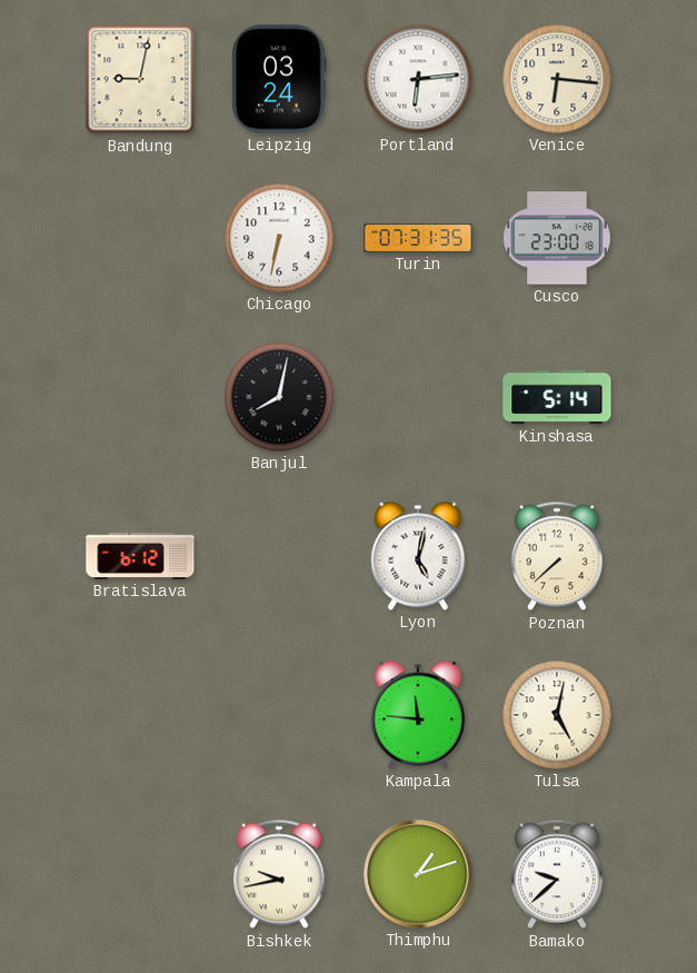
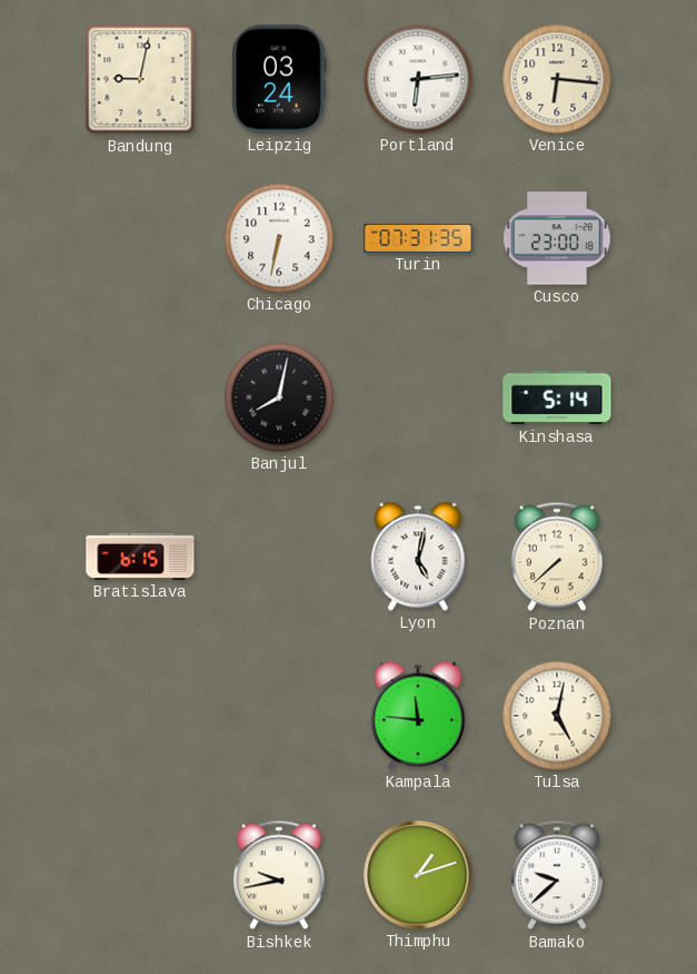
Bratislava: 6:12 -> 6:15 (140, 557)
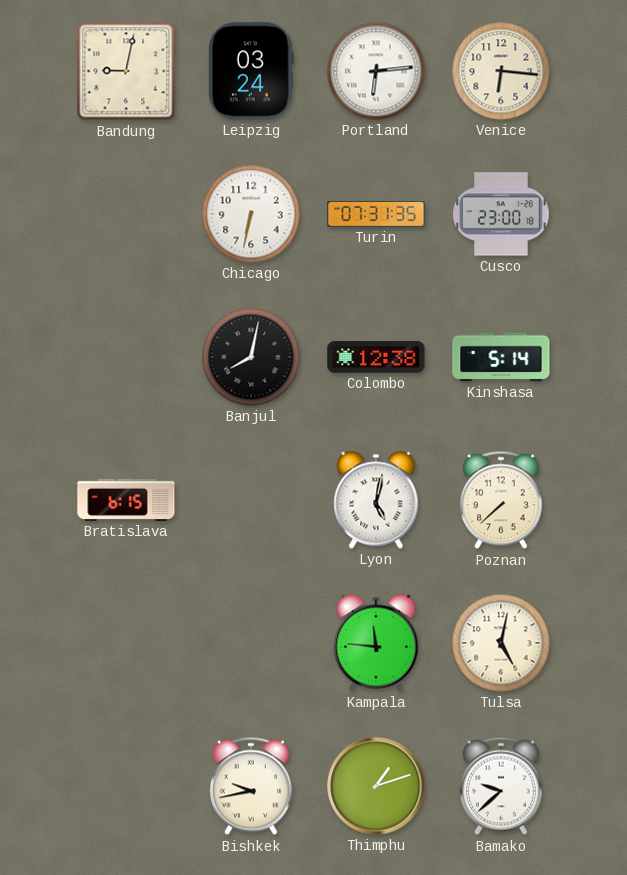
Colombo: none -> 12:38 (376, 357)
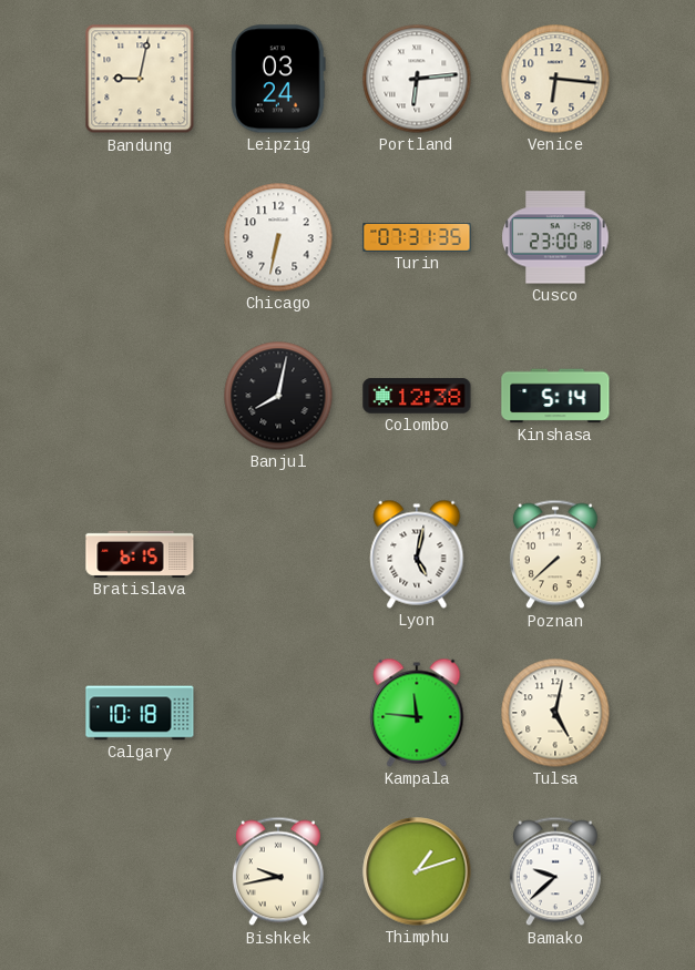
Calgary: none -> 10:18 (140, 713)
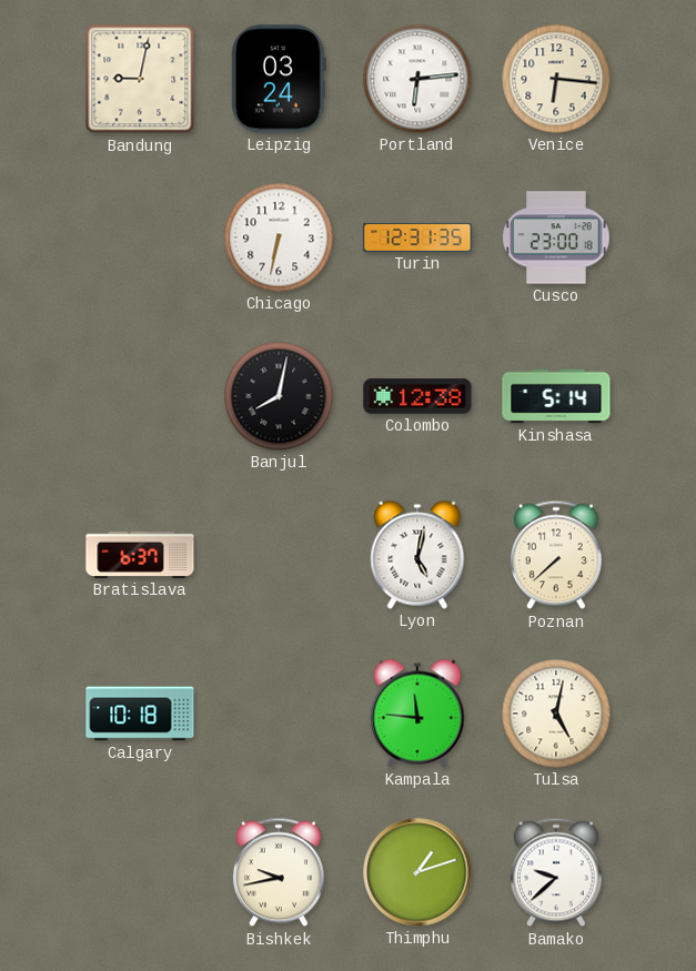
Turin: 07:31 -> 12:31 (417, 237)
Bratislava: 6:15 -> 6:37 (140, 555)
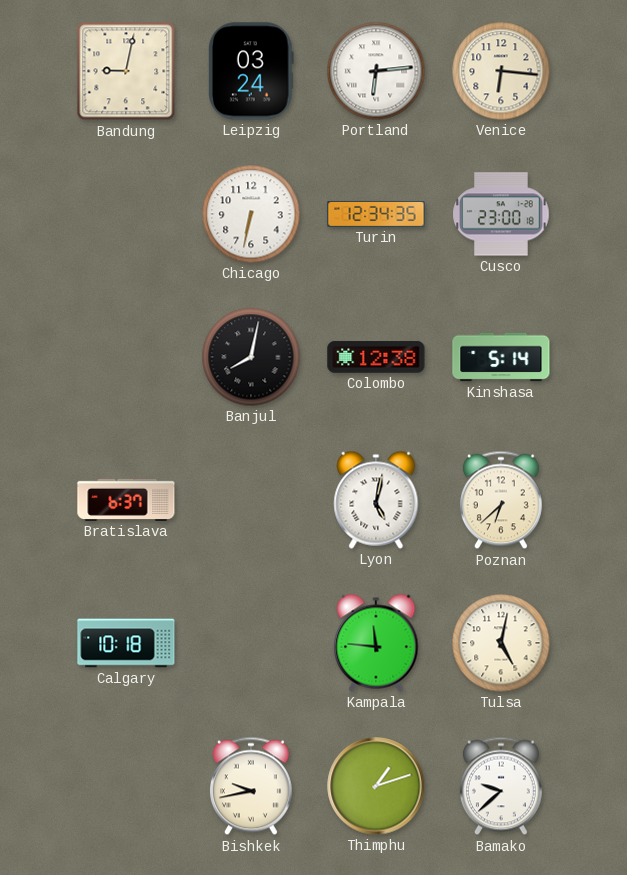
Turin: 12:31 -> 12:34 (376, 214)
Poznan: 7:38 -> 6:38 (501, 500)
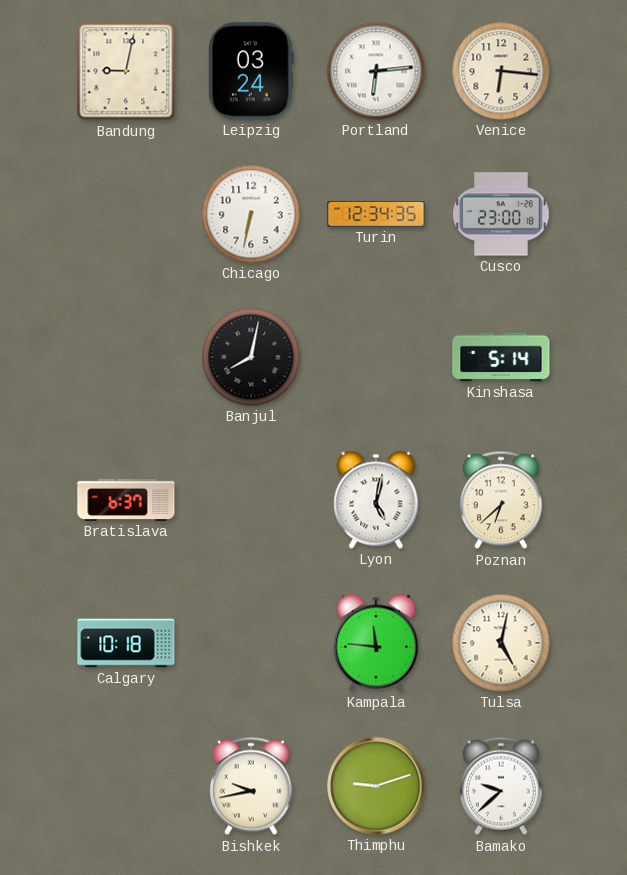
Colombo: 12:38 -> none (376, 357)
Thimphu: 1:12 -> 9:12 (376, 786)
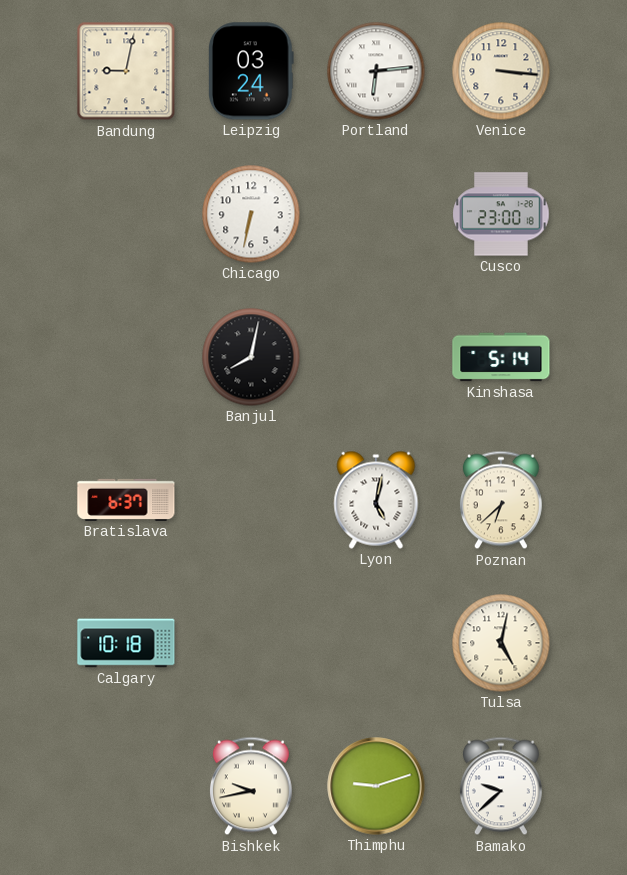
Venice: 6:16 -> 3:16 (501, 71)
Turin: 12:34 -> none (376, 214)
Kampala: 11:46 -> none (376, 643)
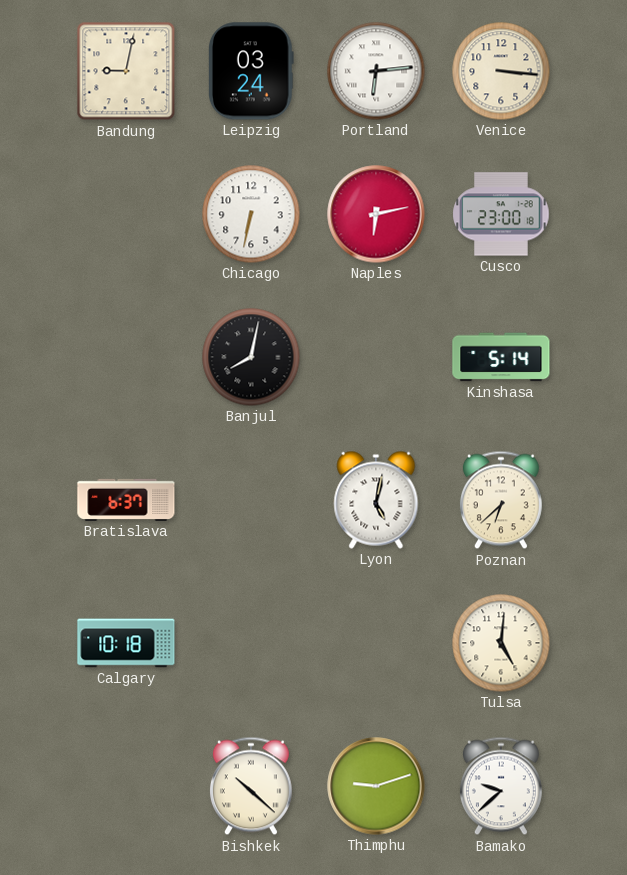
Naples: none -> 6:13 (376, 214)
Tulsa: 5:02 -> 5:01 (501, 643)
Bishkek: 9:43 -> 10:22 (251, 786)
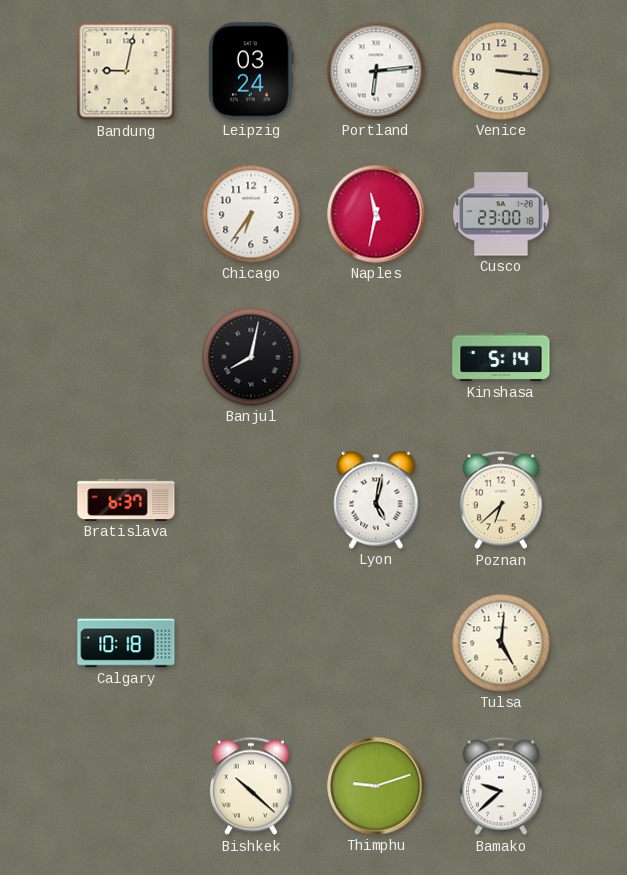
Chicago: 6:32 -> 6:36 (251, 214)
Naples: 6:13 -> 11:32 (376, 214)
